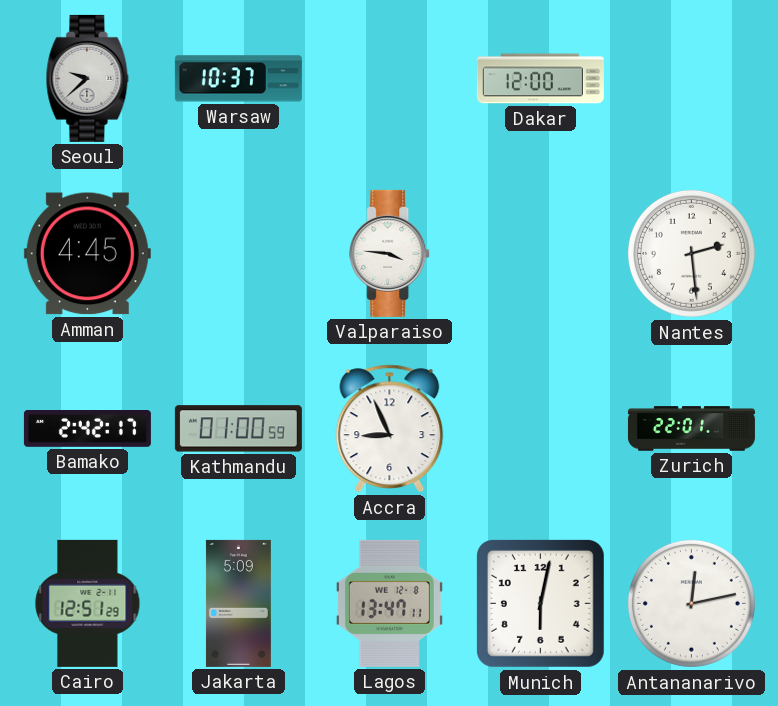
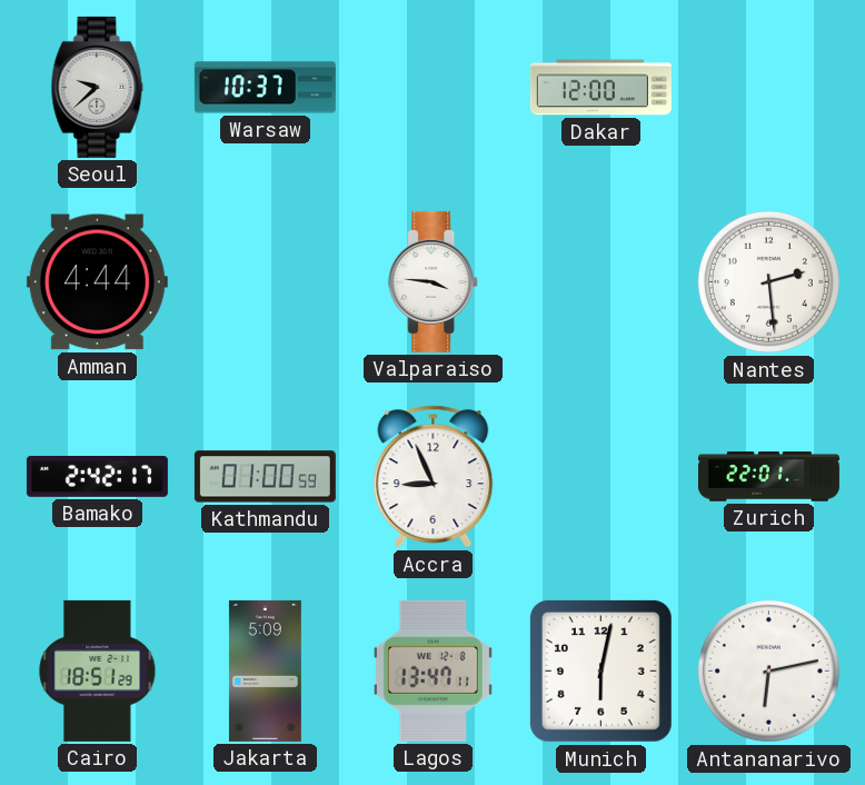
Amman: 4:45 -> 4:44 (97, 282)
Cairo: 12:51 -> 18:51 (98, 670)
Antananarivo: 12:13 -> 6:13 (768, 670)
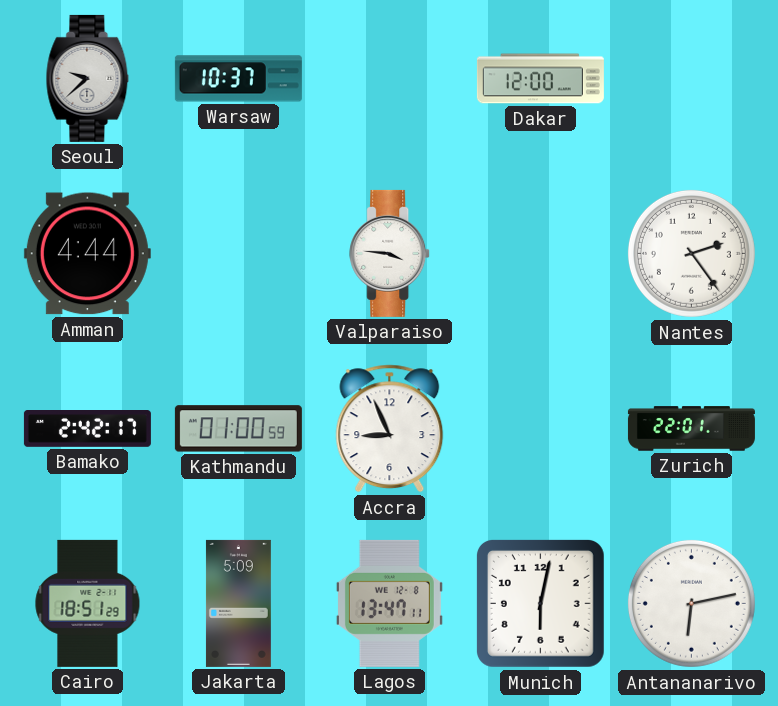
Nantes: 2:29 -> 2:24 (691, 253)
